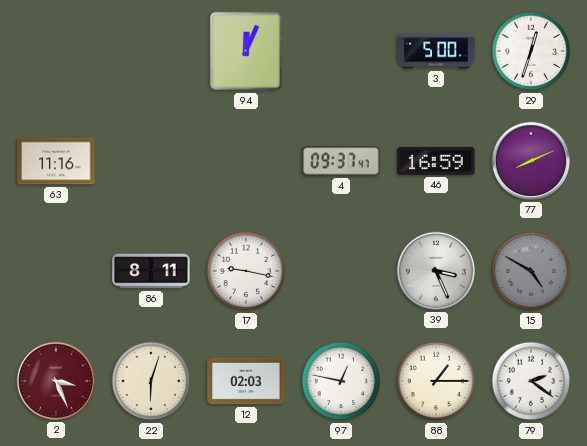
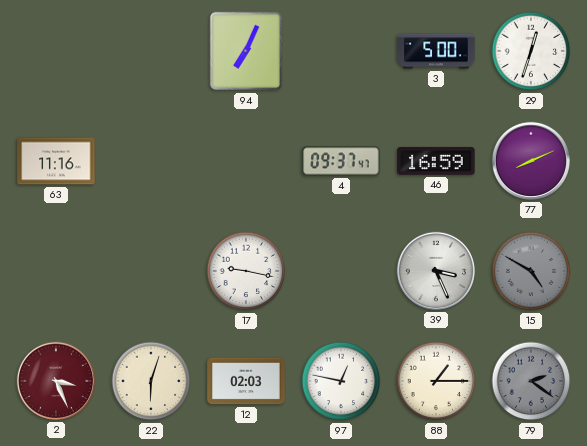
94: 12:04 -> 7:04 (246, 51)
86: 8:11 -> none (151, 271)
79 dial: white -> grey (531, 381)
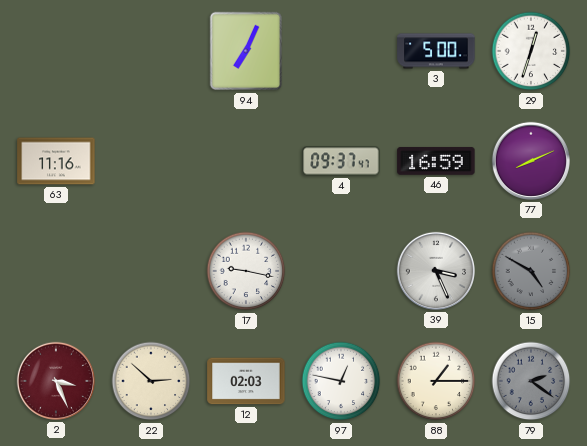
22: 6:03 -> 2:52 (151, 381)
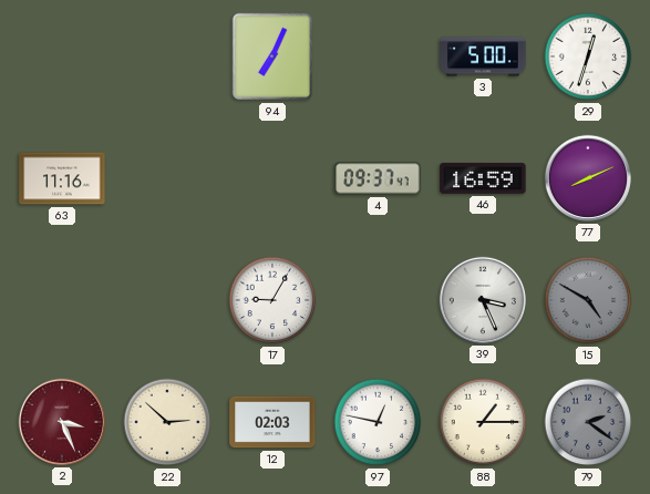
17: 9:17 -> 9:05 (272, 300)
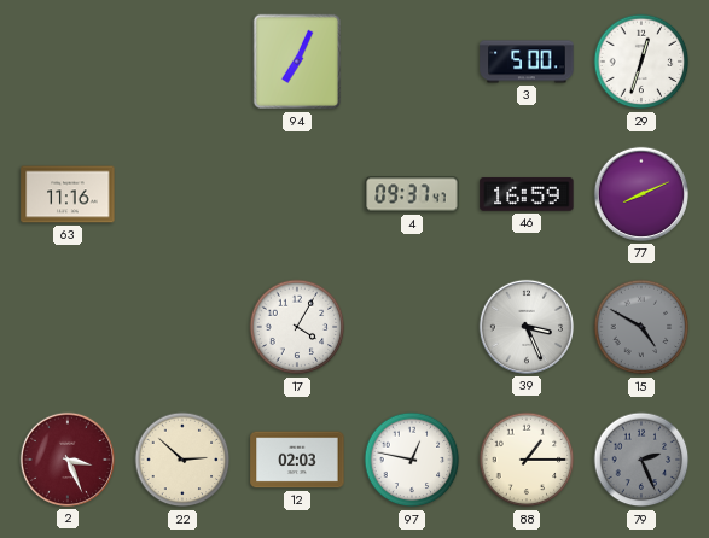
17: 9:05 -> 4:05 (297, 327)
79: 2:21 -> 2:26 (641, 460)
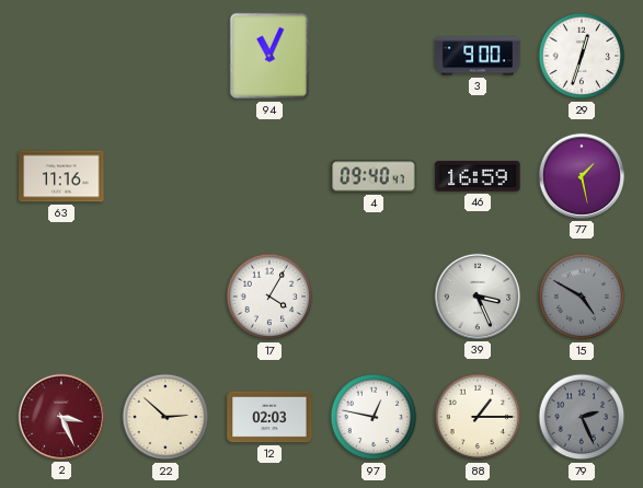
94: 7:04 -> 11:04 (269, 56)
3: 5:00 -> 9:00 (478, 56)
4: 09:37 -> 09:40 (374, 176)
77: 8:11 -> 1:28 (582, 176)
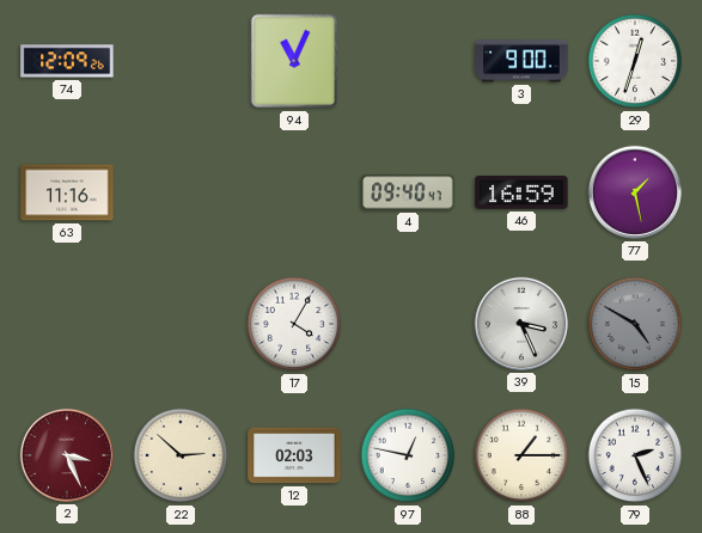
74: none -> 12:09 (67, 61)
79 dial: grey -> white (635, 455)
